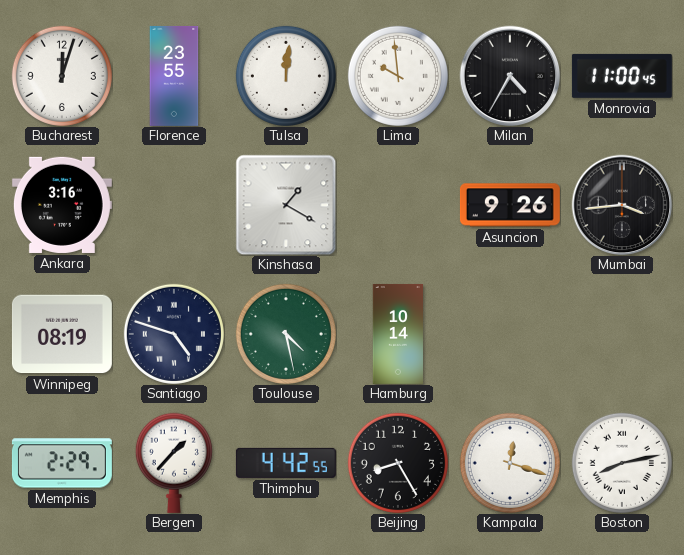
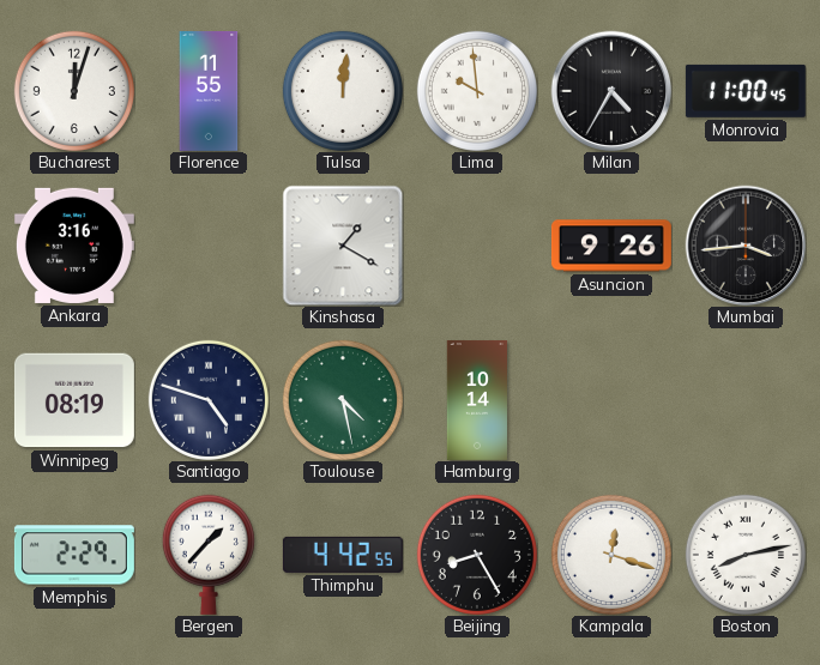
Florence: 23:55 -> 11:55 (209, 91)
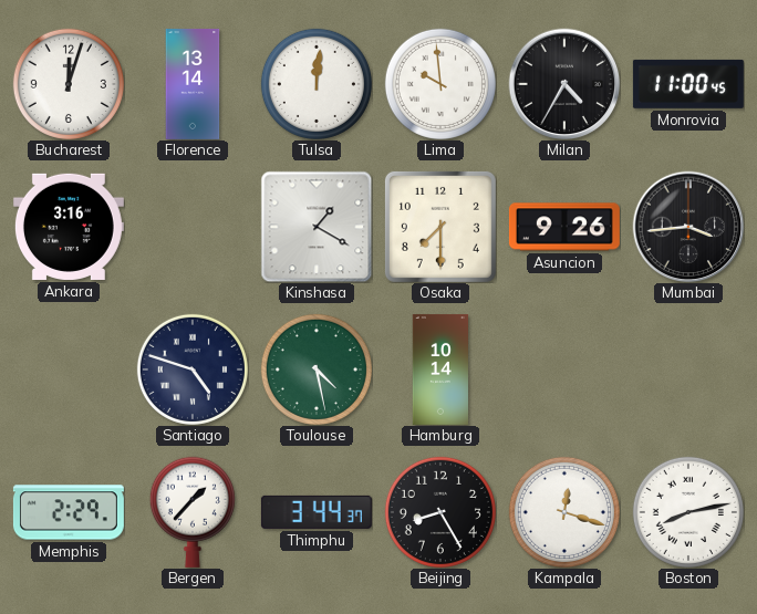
Florence: 11:55 -> 13:14 (193, 84)
Osaka: none -> 7:30 (440, 227)
Winnipeg: 08:19 -> none (74, 400)
Thimphu: 4:42 -> 3:44 (317, 512)
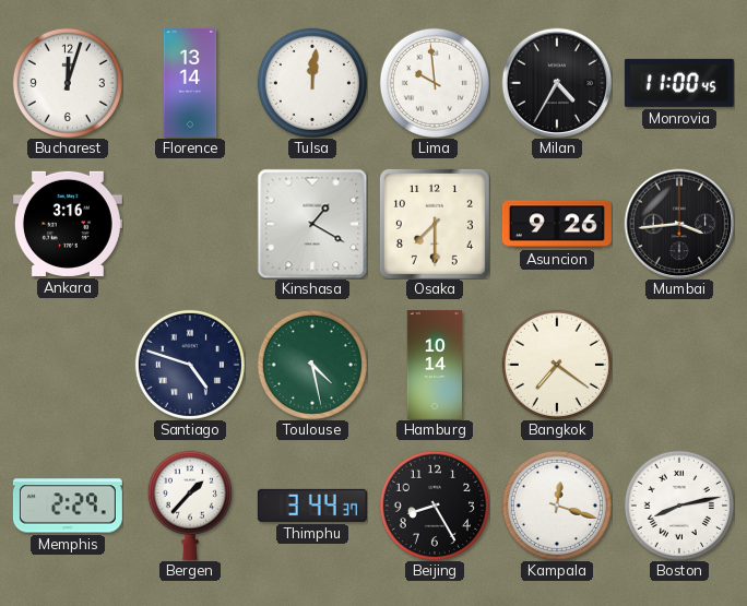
Bangkok: none -> 7:21 (557, 365)
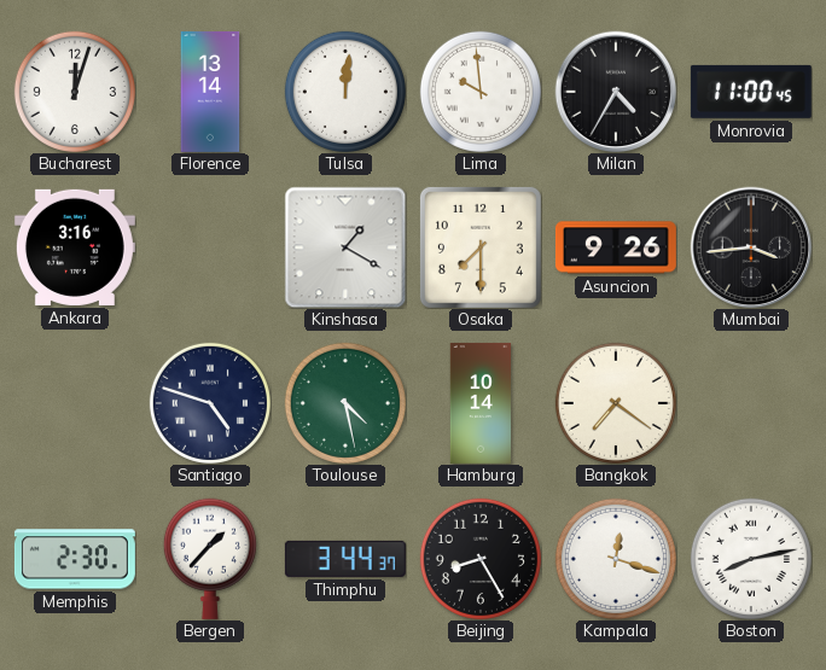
Memphis: 2:29 -> 2:30 (75, 559)
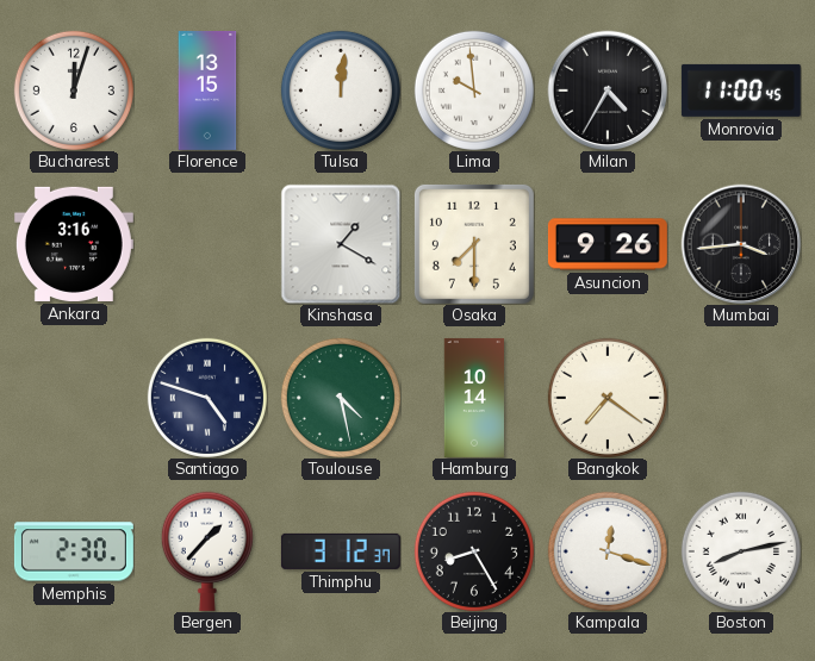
Florence: 13:14 -> 13:15 (207, 91)
Thimphu: 3:44 -> 3:12 (341, 551)
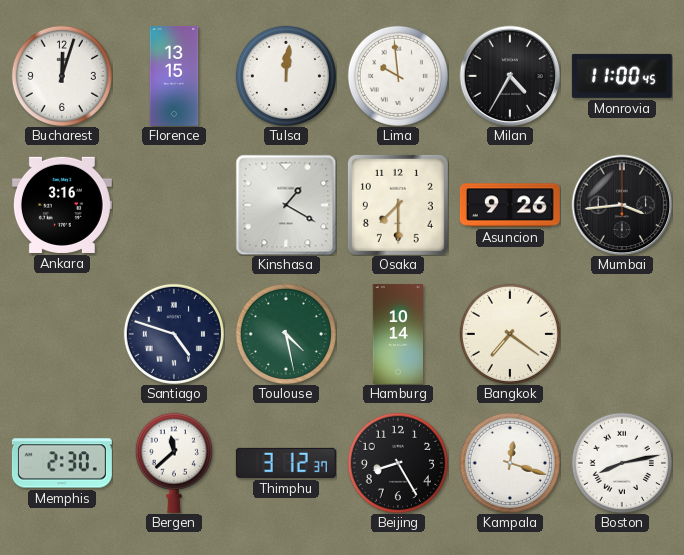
Bergen: 1:37 -> 11:38 (174, 463)
